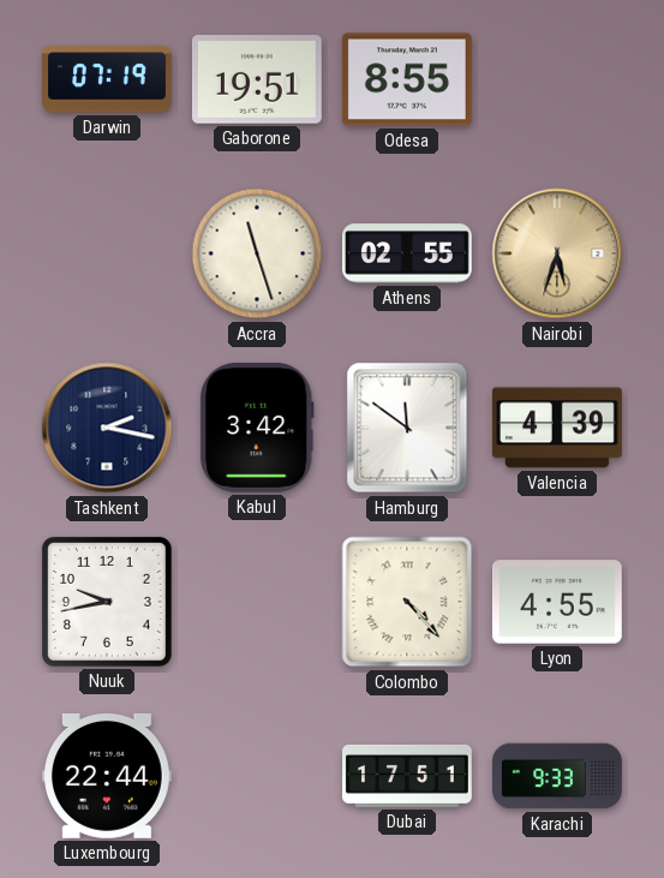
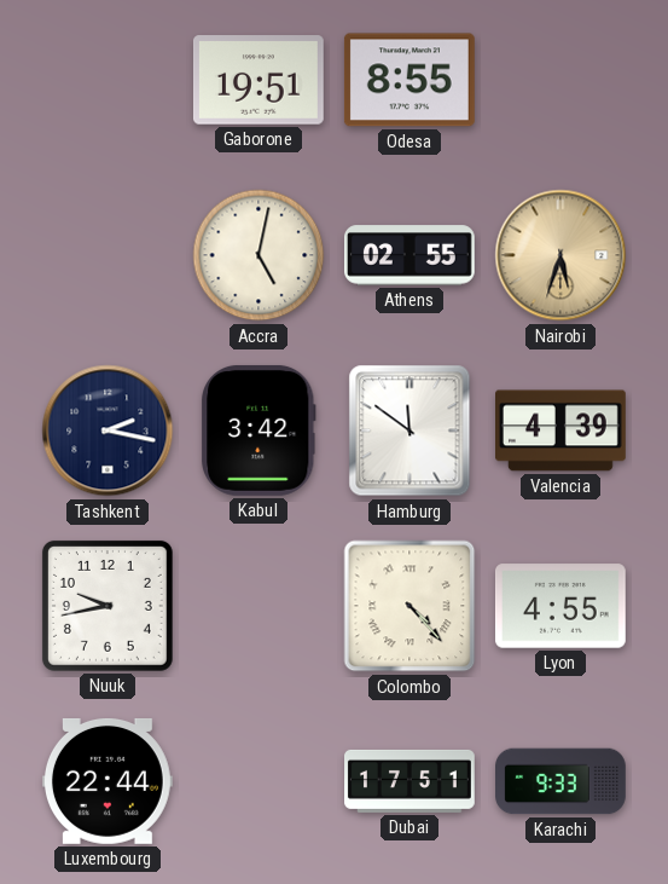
Darwin: 07:19 -> none (108, 79)
Accra: 11:27 -> 5:02 (259, 255)
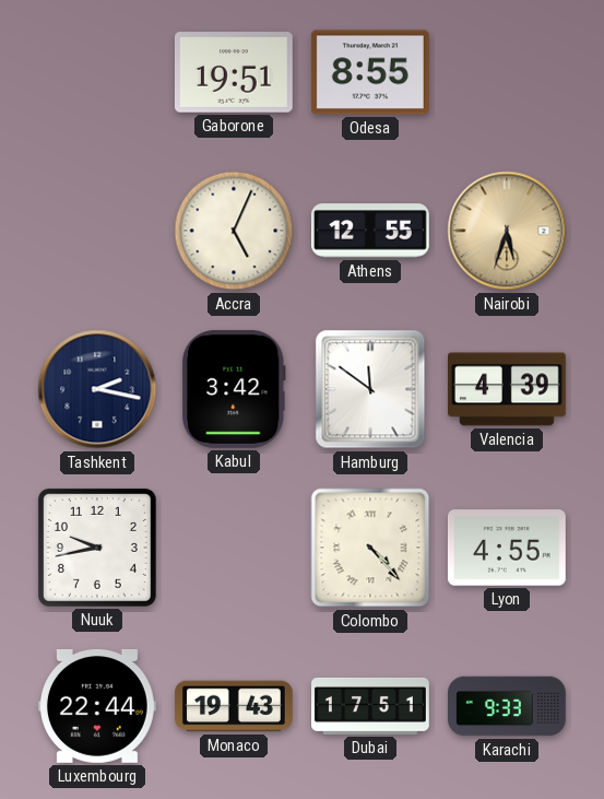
Accra: 5:02 -> 5:04 (234, 231)
Athens: 02:55 -> 12:55 (370, 231)
Monaco: none -> 19:43 (234, 706)
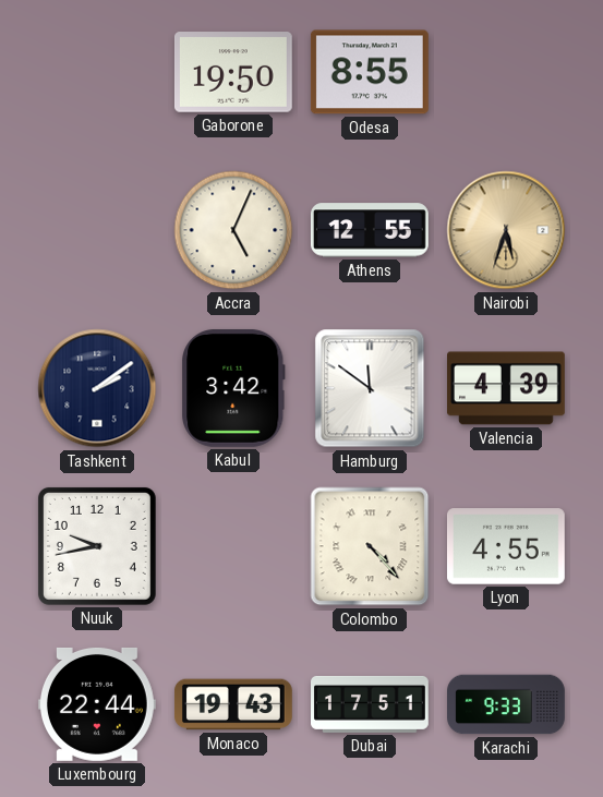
Gaborone: 19:51 -> 19:50 (233, 72)
Tashkent: 2:17 -> 2:09 (97, 388)
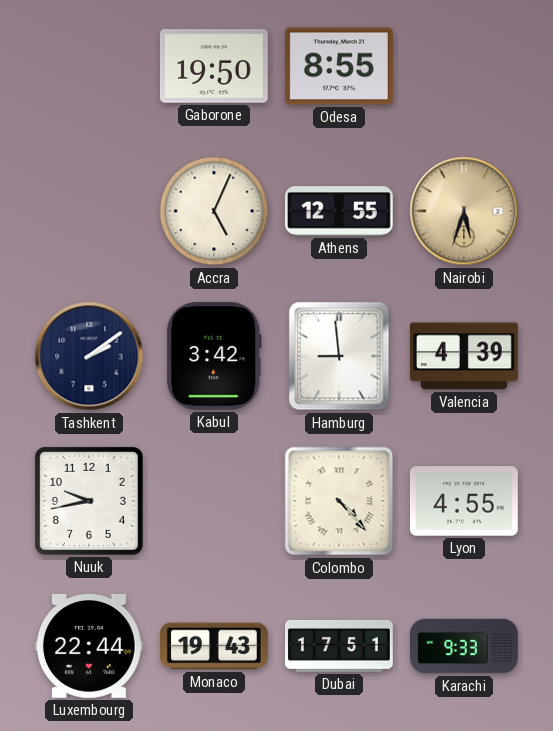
Hamburg: 11:51 -> 8:59 (339, 356)
